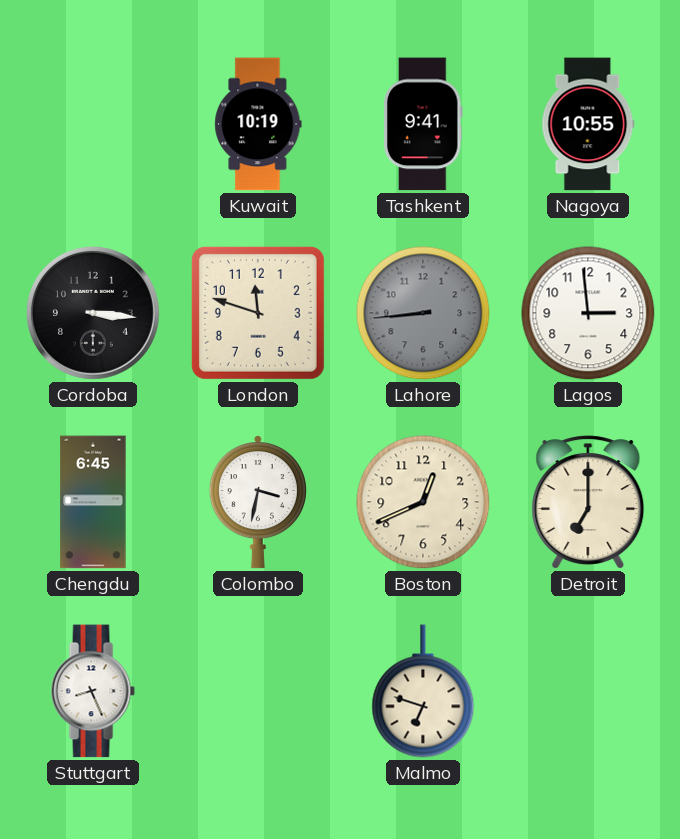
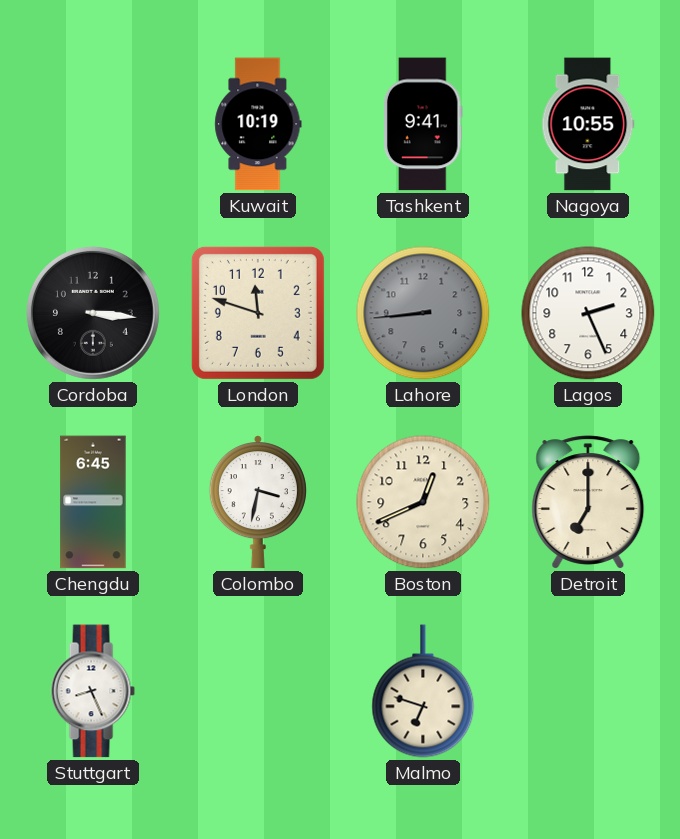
Lagos: 2:59 -> 2:26 (588, 313)
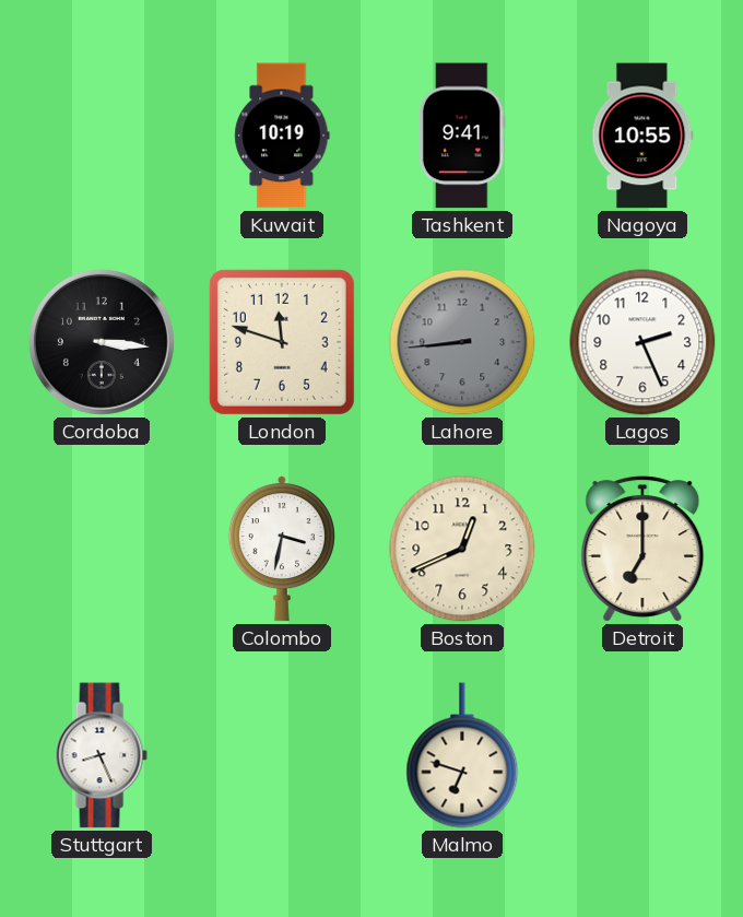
Chengdu: 6:45 -> none (93, 502)
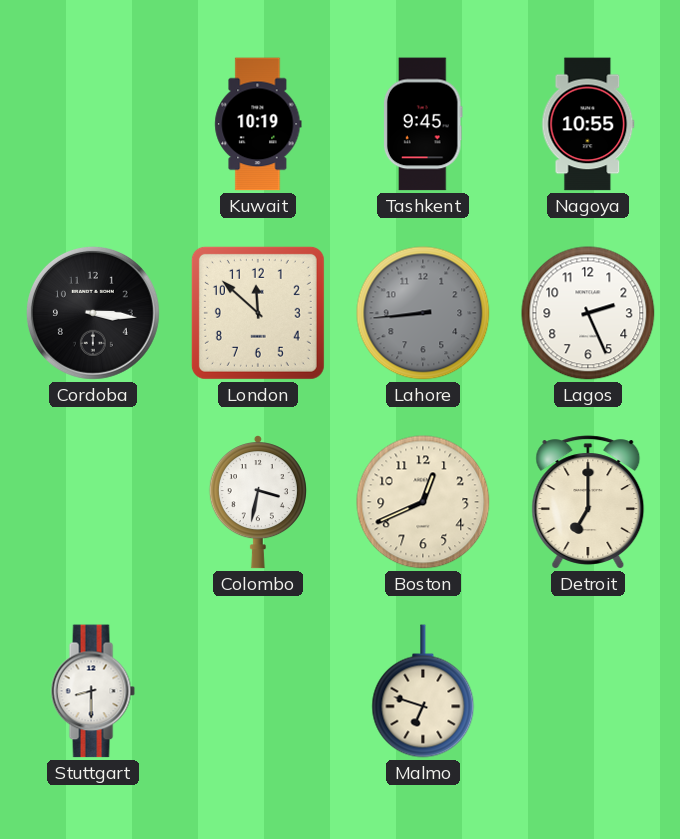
Tashkent: 9:41 -> 9:45 (423, 124)
London: 11:48 -> 11:52 (258, 313)
Stuttgart: 8:26 -> 8:30 (93, 691)
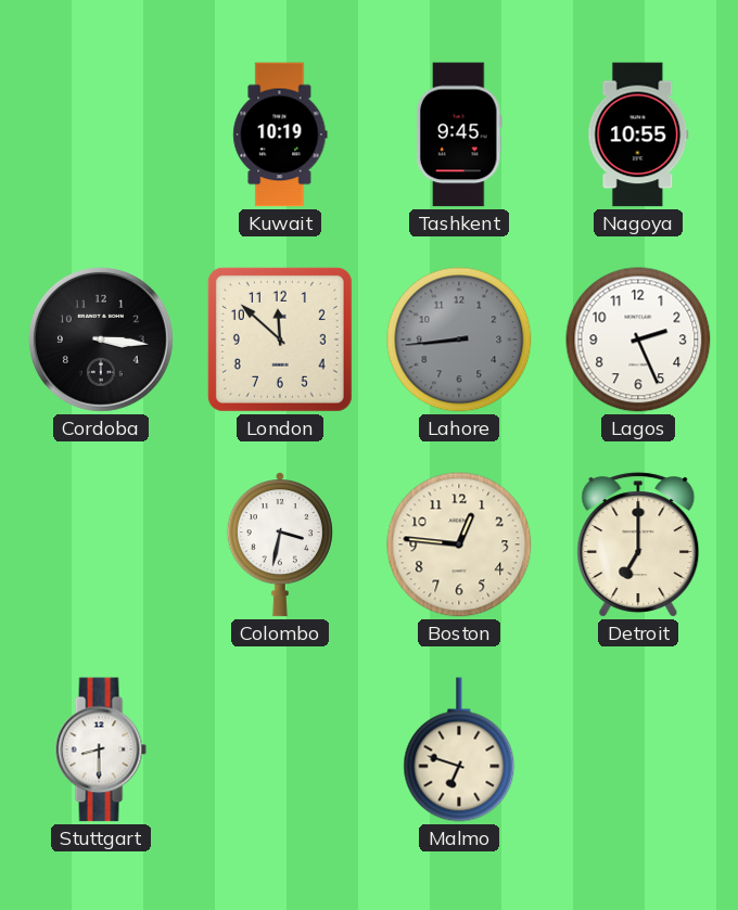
Boston: 12:41 -> 12:46 (459, 544)
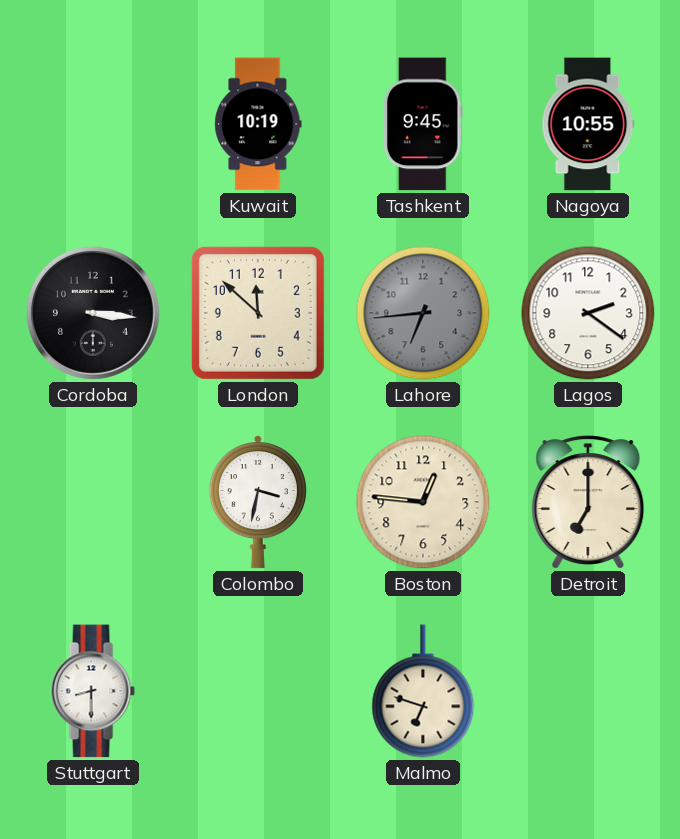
Lahore: 8:44 -> 6:44 (423, 313)
Lagos: 2:26 -> 2:21 (588, 313)
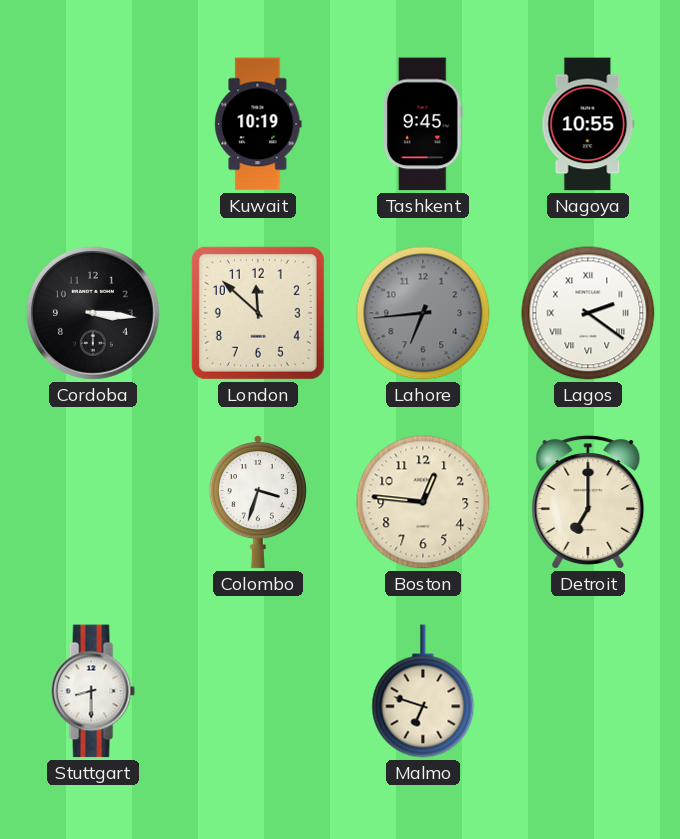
Lagos numerals: Arabic -> Roman (588, 313)
Colombo: 3:32 -> 3:33 (258, 502)
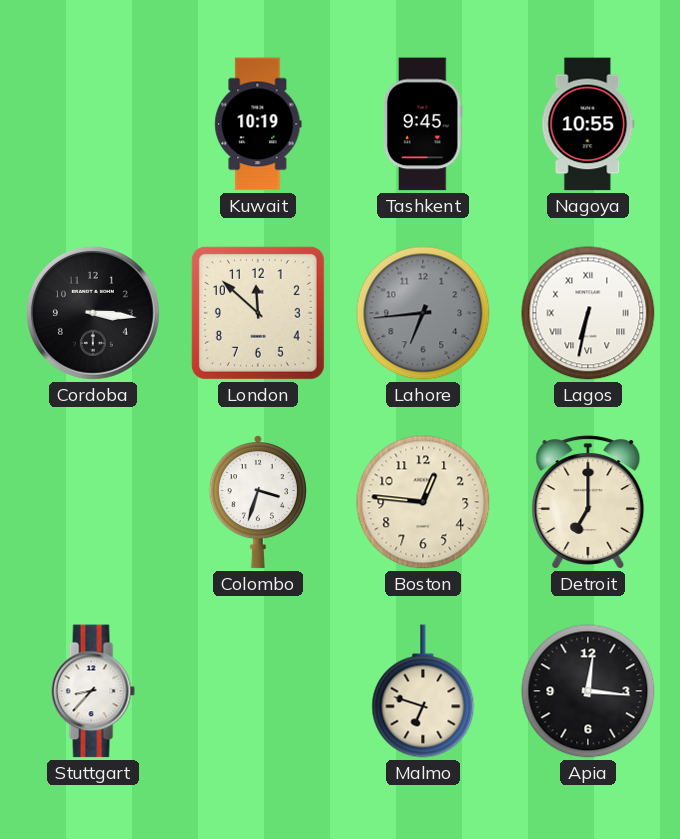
Lagos: 2:21 -> 6:32 (588, 313)
Stuttgart: 8:30 -> 8:37 (93, 691)
Apia: none -> 12:16 (588, 691)
